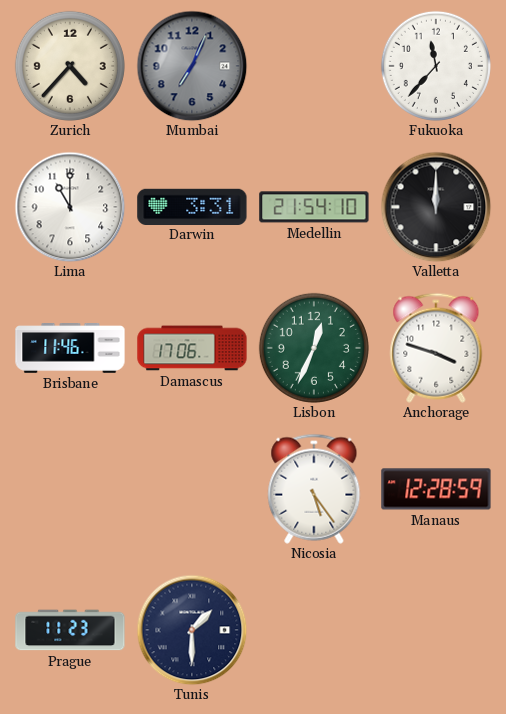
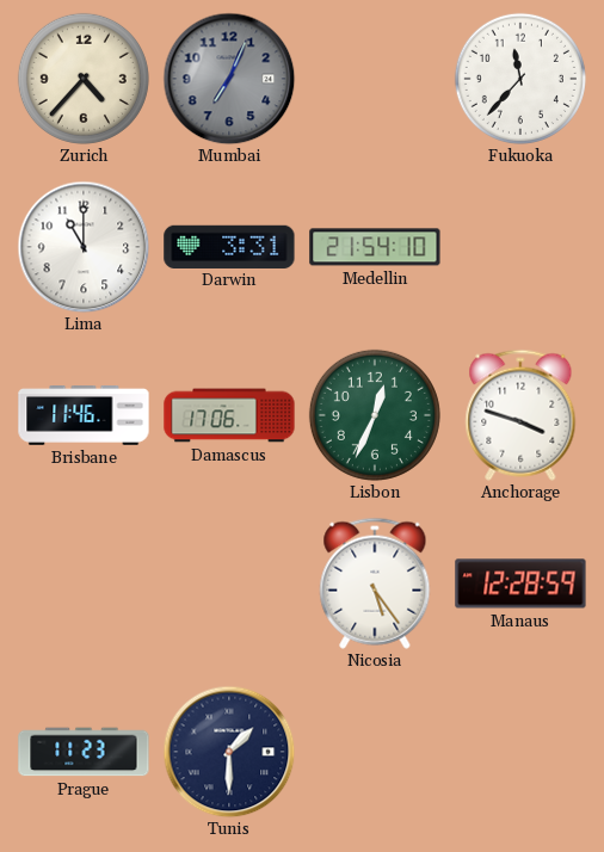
Valletta: 12:00 -> none (436, 207)
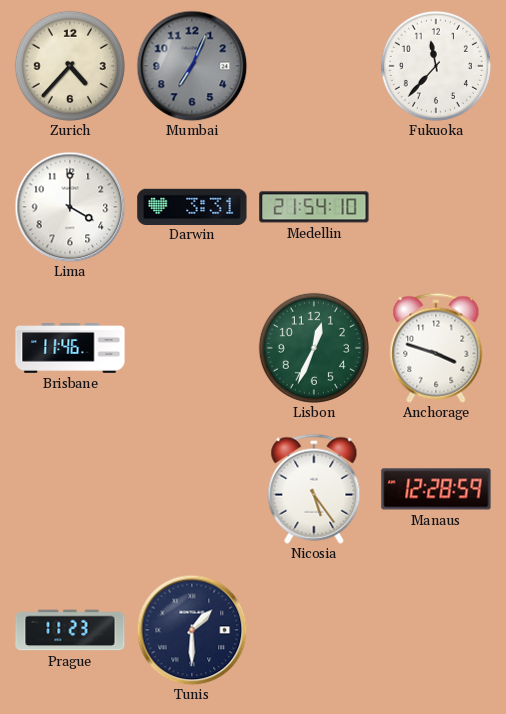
Lima: 11:00 -> 4:00 (70, 207)
Damascus: 17:06 -> none (229, 415)
